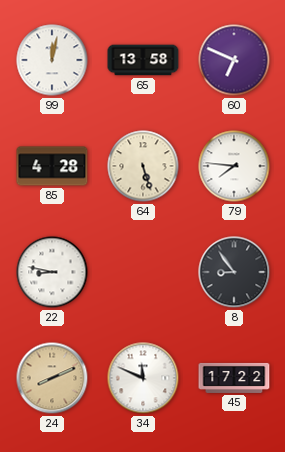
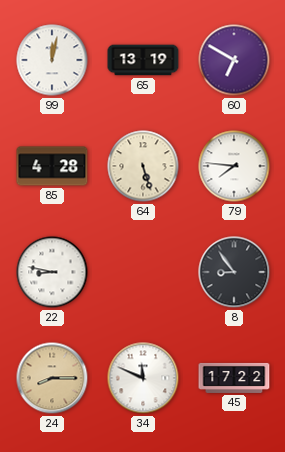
65: 13:58 -> 13:19 (143, 60)
60: 6:49 -> 6:50 (234, 60)
24: 8:11 -> 8:15 (52, 378)
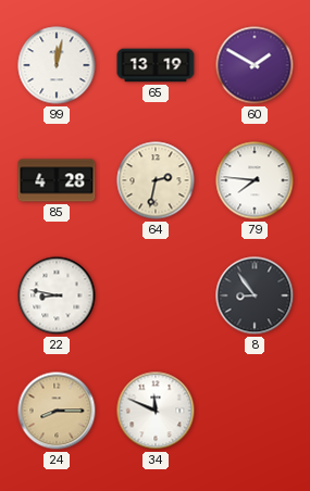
60: 6:50 -> 1:50 (255, 65)
64: 5:27 -> 2:32 (156, 180)
45: 17:22 -> none (234, 378)
